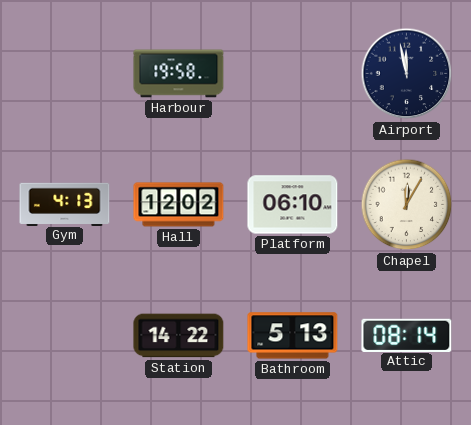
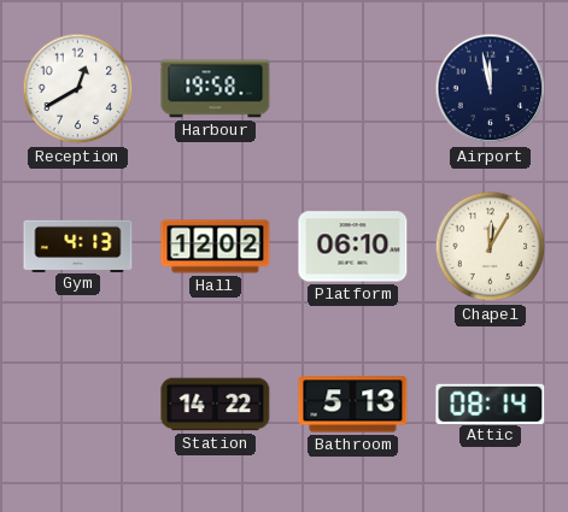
Reception: none -> 12:40 (78, 89)
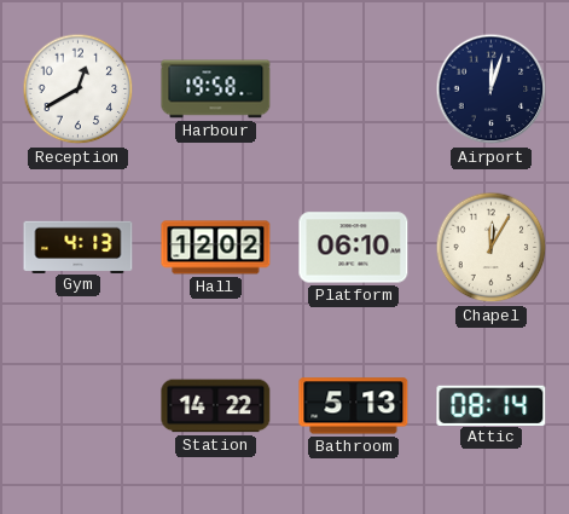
Airport: 11:58 -> 12:03 (492, 89)
